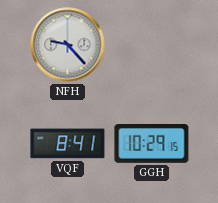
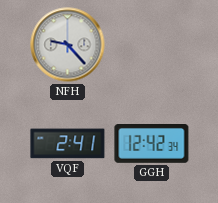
VQF: 8:41 -> 2:41 (68, 144)
GGH: 10:29 -> 12:42 (152, 144)
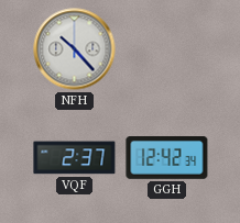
NFH: 9:23 -> 10:23 (75, 49)
VQF: 2:41 -> 2:37 (75, 158)
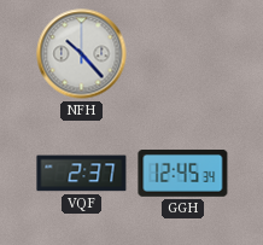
GGH: 12:42 -> 12:45 (183, 174)
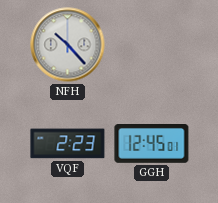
VQF: 2:37 -> 2:23 (68, 144)
GGH: 12:45:34 -> 12:45:01 (152, 144)
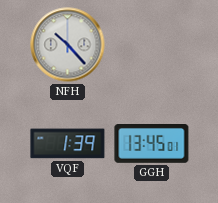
VQF: 2:23 -> 1:39 (68, 144)
GGH: 12:45 -> 13:45 (152, 144)
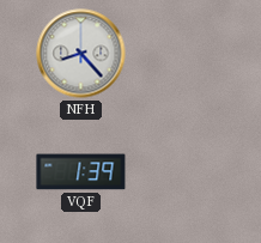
NFH: 10:23 -> 8:23 (81, 54)
GGH: 13:45 -> none (152, 144)
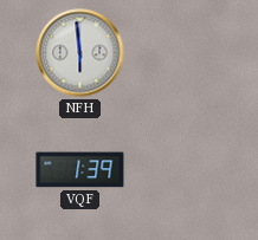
NFH: 8:23 -> 5:59 (80, 53)
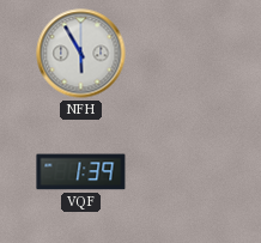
NFH: 5:59 -> 5:55 (81, 54)
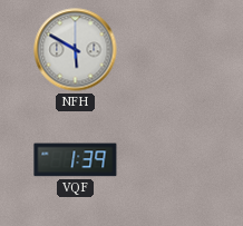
NFH: 5:55 -> 5:50 (76, 50)
